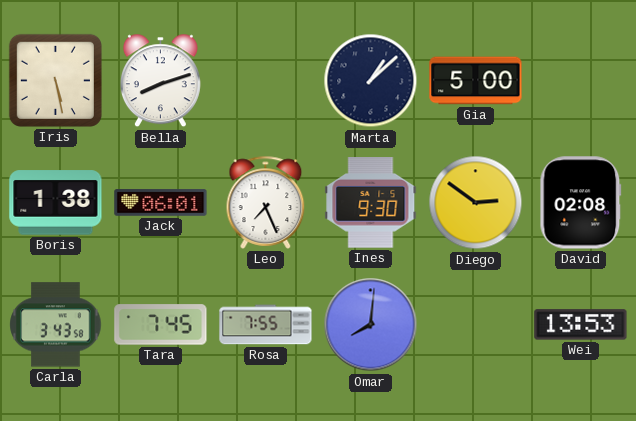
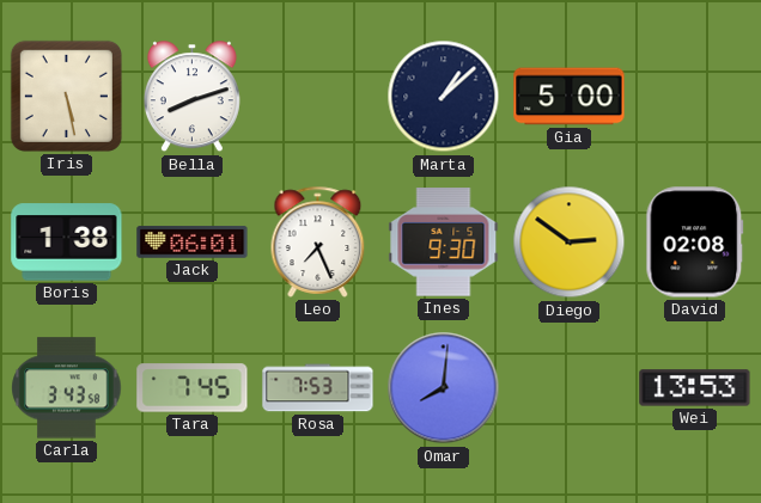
Rosa: 7:55 -> 7:53 (318, 388)
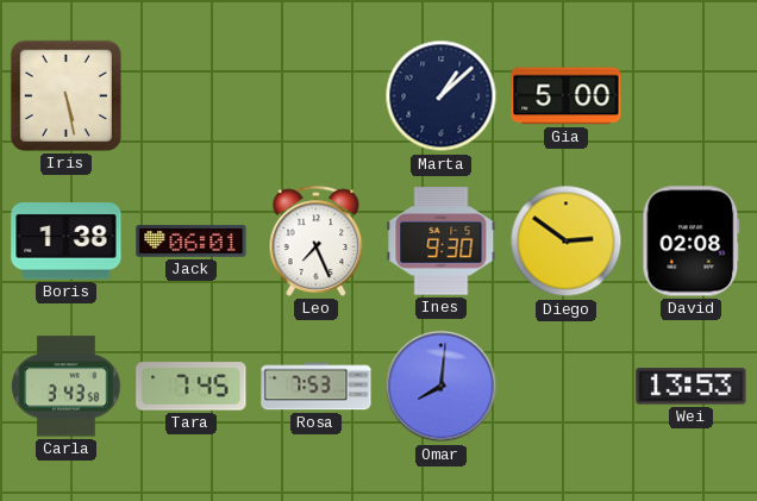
Bella: 8:12 -> none (191, 97)
